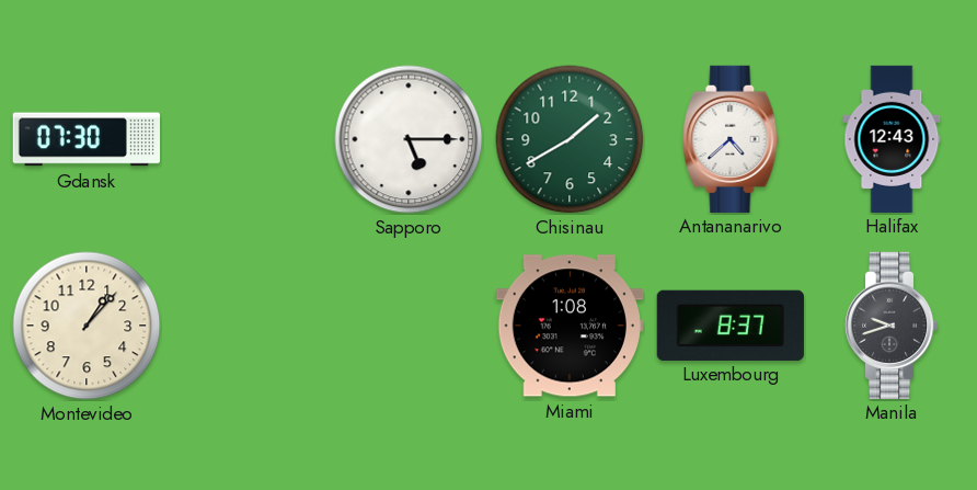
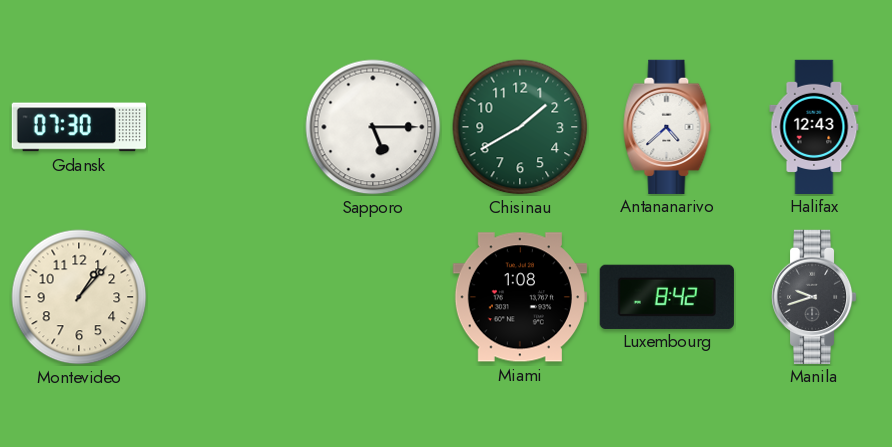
Luxembourg: 8:37 -> 8:42 (667, 296)
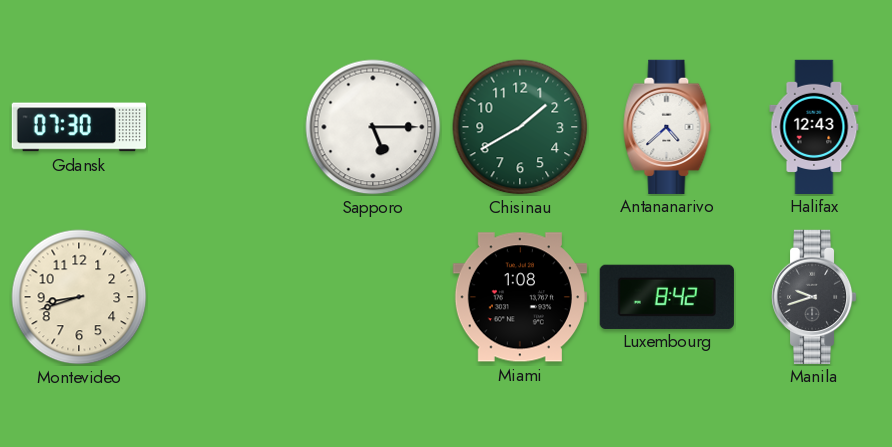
Montevideo: 1:07 -> 8:42 (79, 297)
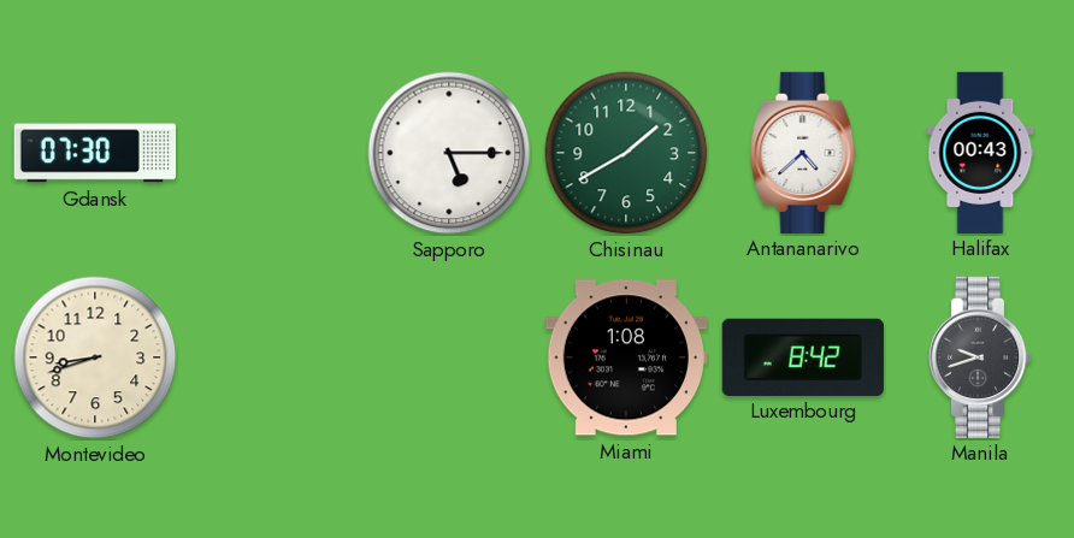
Halifax: 12:43 -> 00:43 (980, 152)
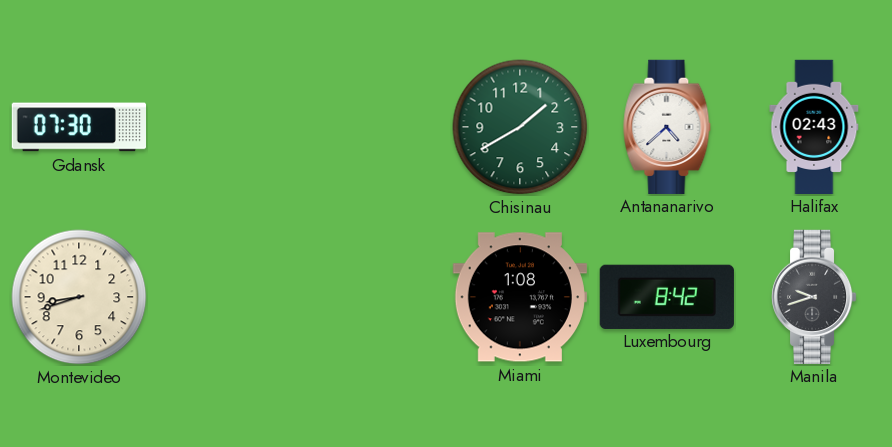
Sapporo: 5:15 -> none (449, 153)
Halifax: 00:43 -> 02:43 (814, 126)
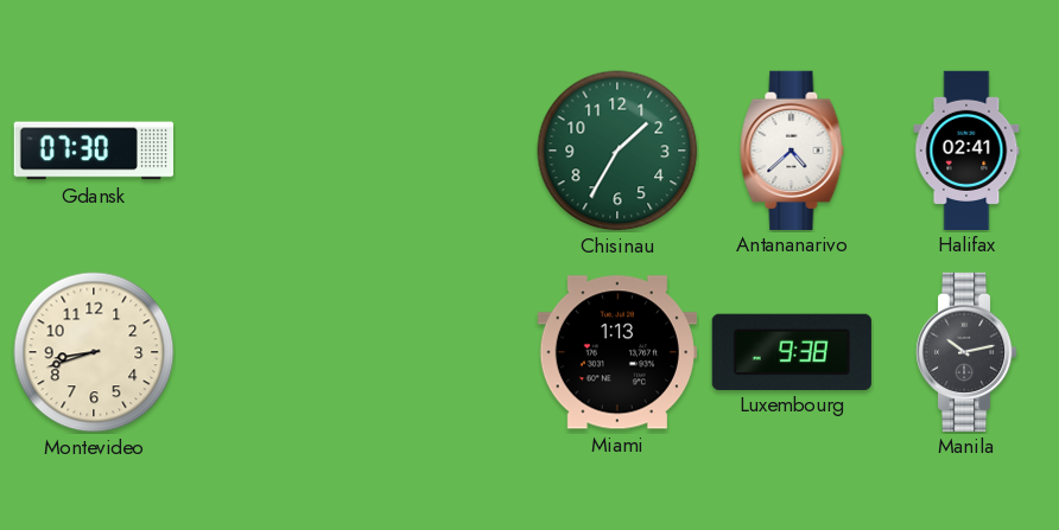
Chisinau: 1:40 -> 1:35 (617, 151)
Halifax: 02:43 -> 02:41 (966, 149)
Miami: 1:08 -> 1:13 (617, 352)
Luxembourg: 8:42 -> 9:38 (792, 351)
Manila: 9:42 -> 10:13 (966, 351)
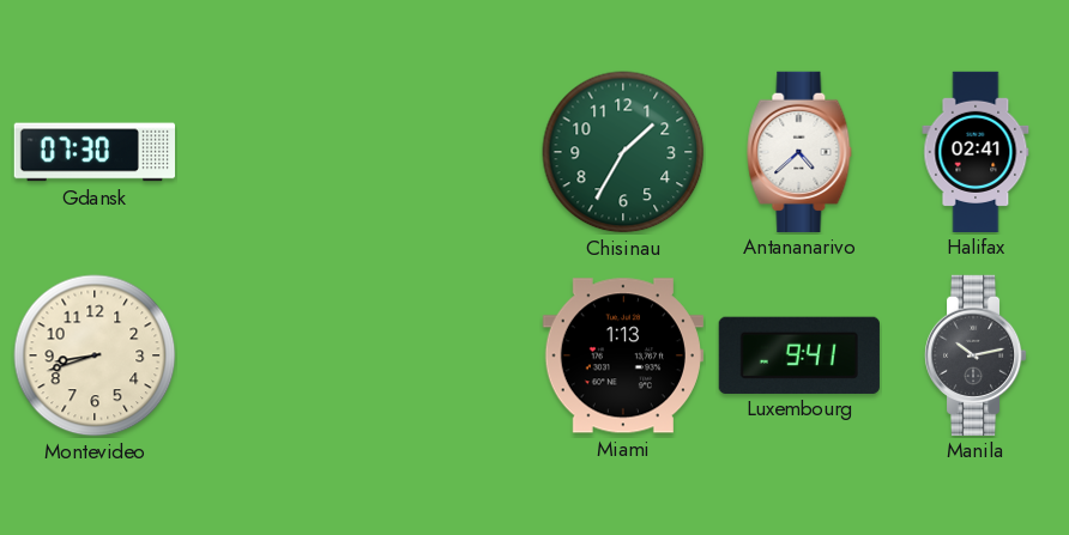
Luxembourg: 9:38 -> 9:41 (799, 354)
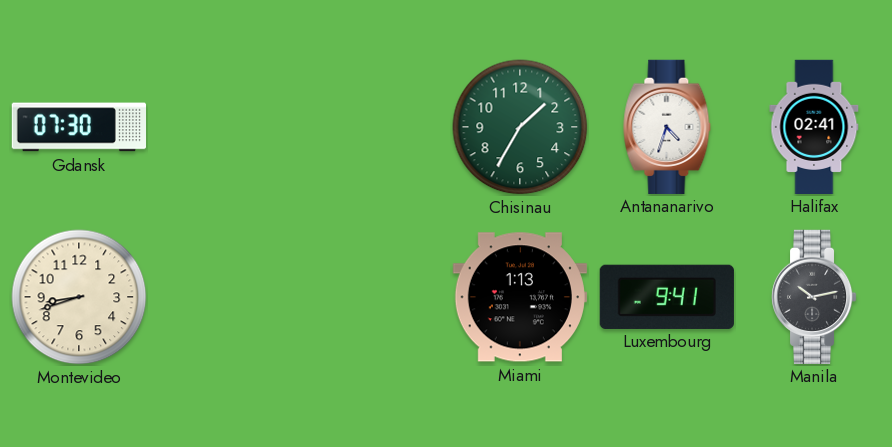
Antananarivo: 4:38 -> 4:33 (667, 126)
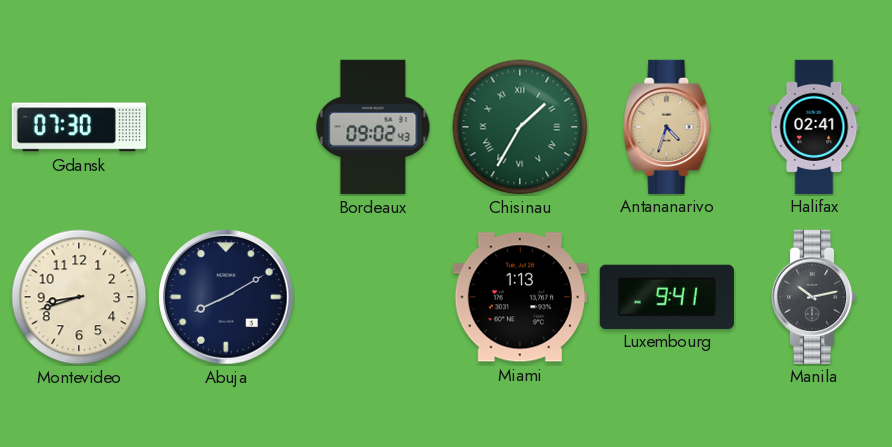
Bordeaux: none -> 09:02 (373, 127)
Chisinau numerals: Arabic -> Roman (520, 127)
Antananarivo dial: white -> champagne (667, 126)
Abuja: none -> 8:10 (226, 297)
